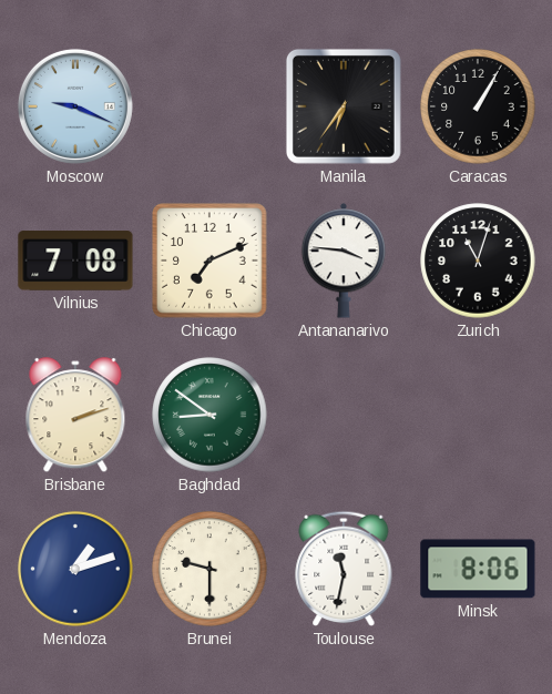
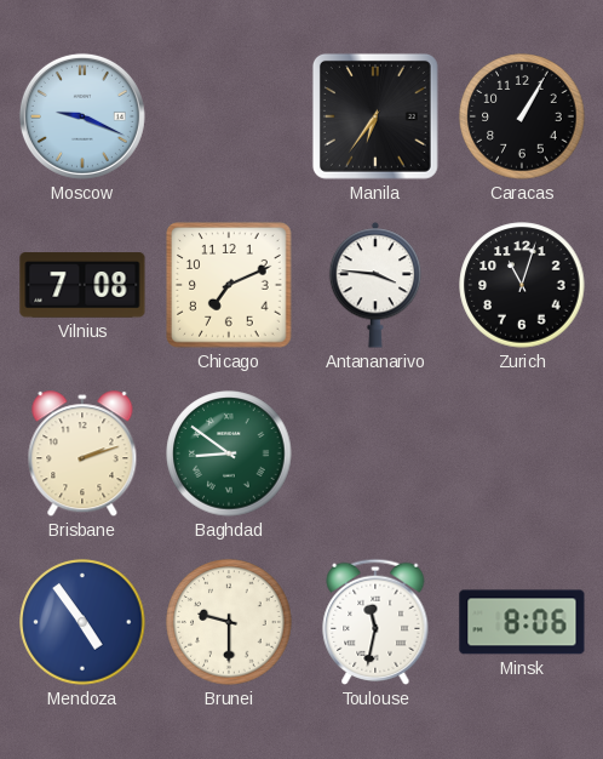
Mendoza: 1:12 -> 4:54 (82, 622)
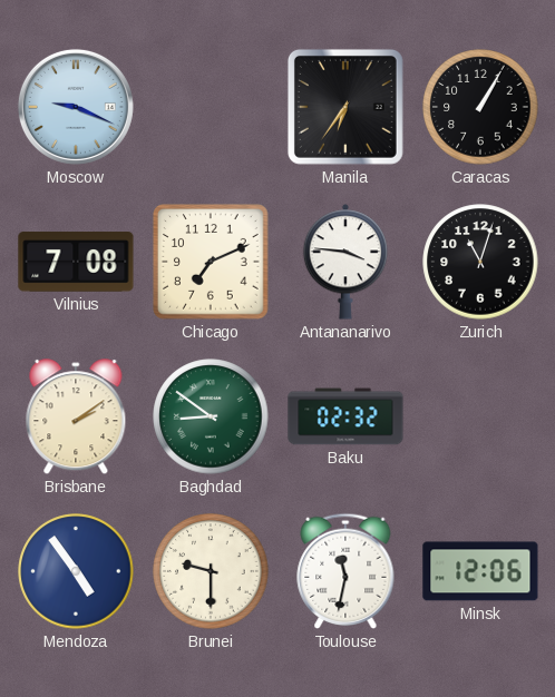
Brisbane: 2:12 -> 2:09 (76, 418)
Baku: none -> 02:32 (345, 416)
Minsk: 8:06 -> 12:06 (480, 571)
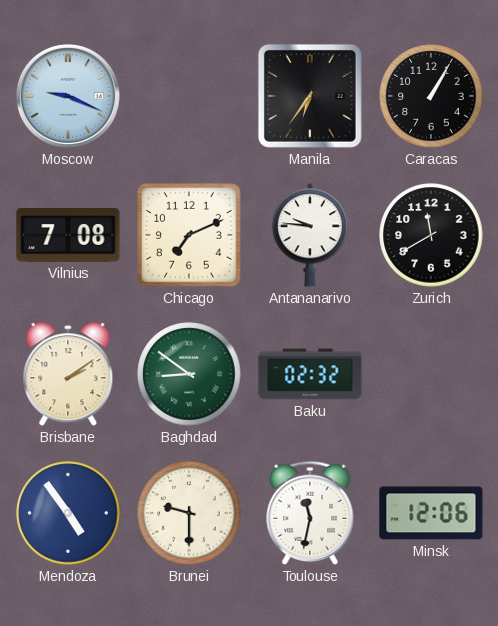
Antananarivo: 3:46 -> 9:46 (310, 235)
Zurich: 11:03 -> 11:40 (431, 235)
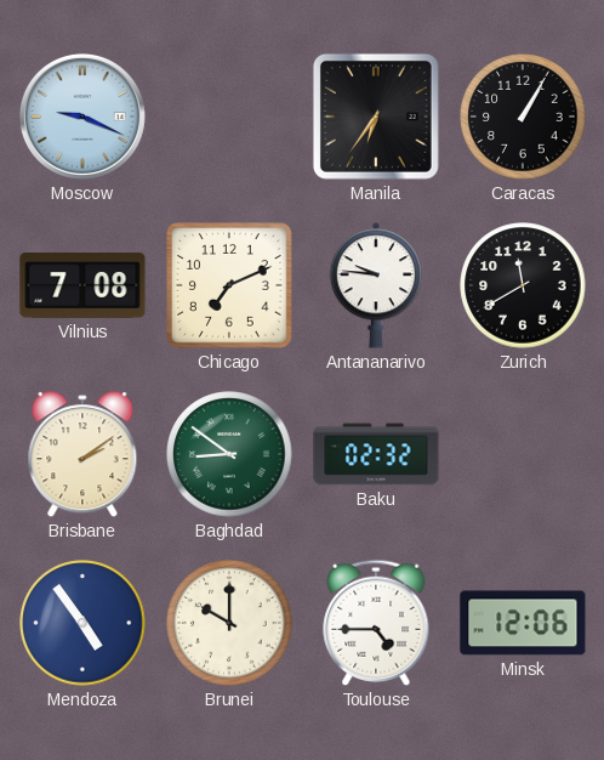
Brunei: 9:30 -> 10:00 (229, 623)
Toulouse: 11:32 -> 4:45 (376, 623)
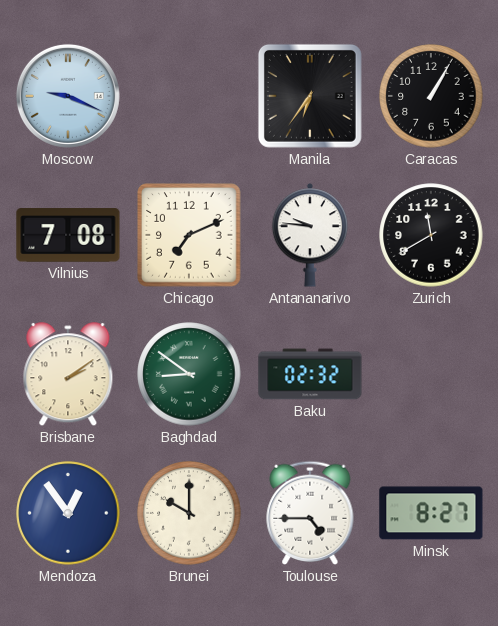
Mendoza: 4:54 -> 12:54 (68, 513)
Minsk: 12:06 -> 8:27 (431, 513)
